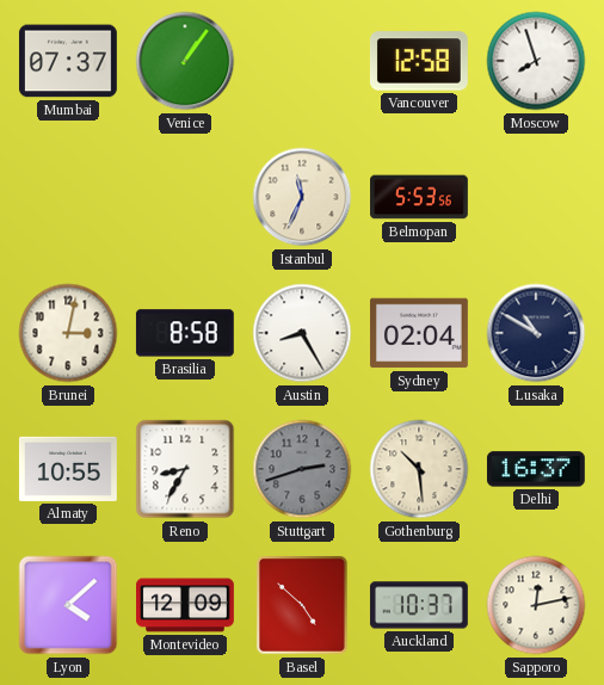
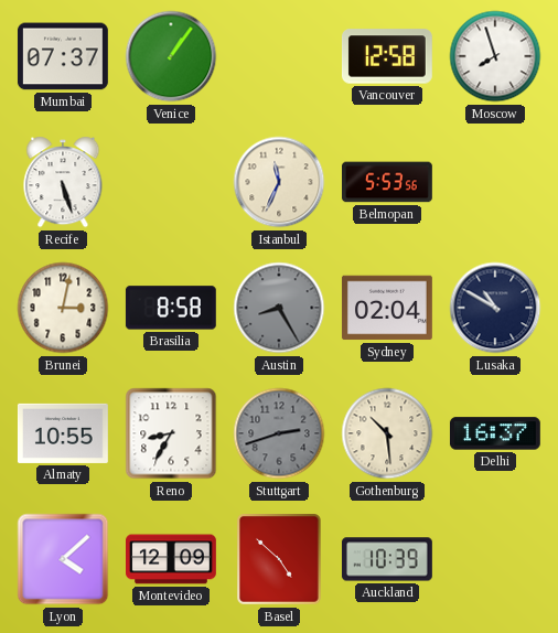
Recife: none -> 5:27 (63, 182)
Austin dial: white -> grey (279, 308)
Auckland: 10:37 -> 10:39 (387, 559)
Sapporo: 12:13 -> none (536, 605)
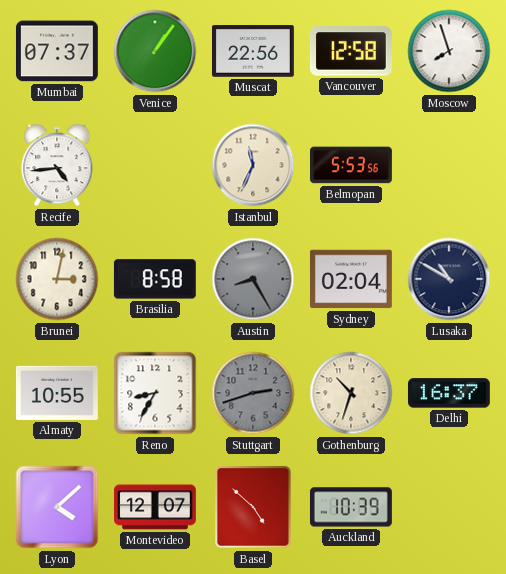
Muscat: none -> 22:56 (253, 51)
Recife: 5:27 -> 4:44 (57, 165)
Gothenburg: 10:29 -> 10:33 (351, 393)
Montevideo: 12:09 -> 12:07 (156, 507)
